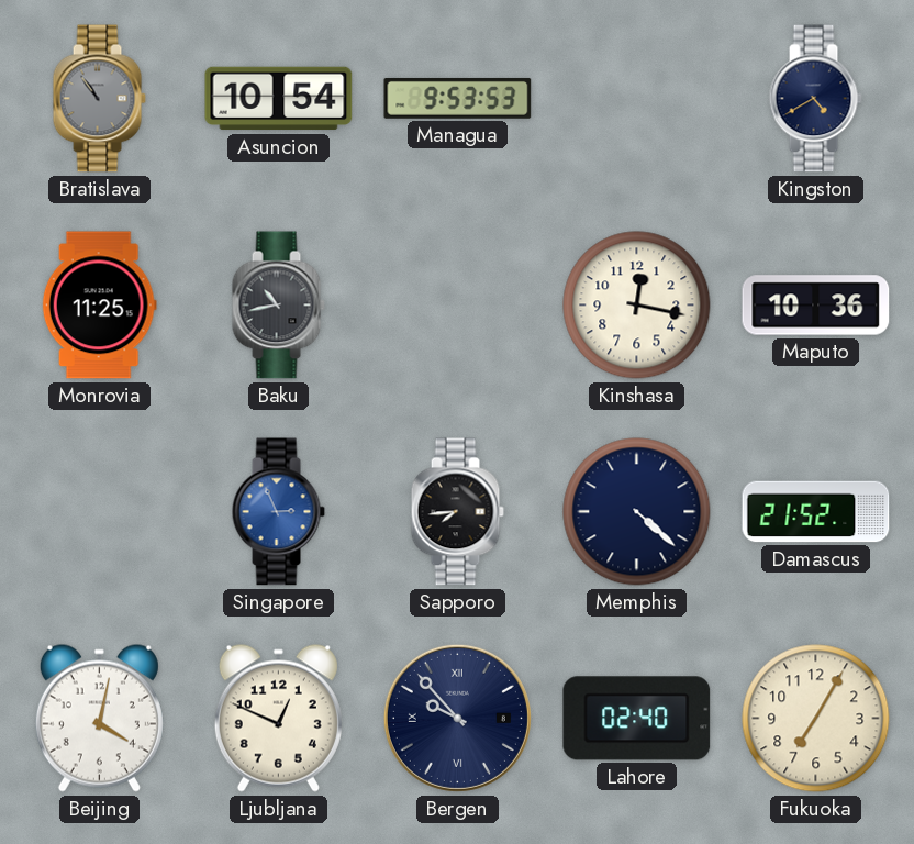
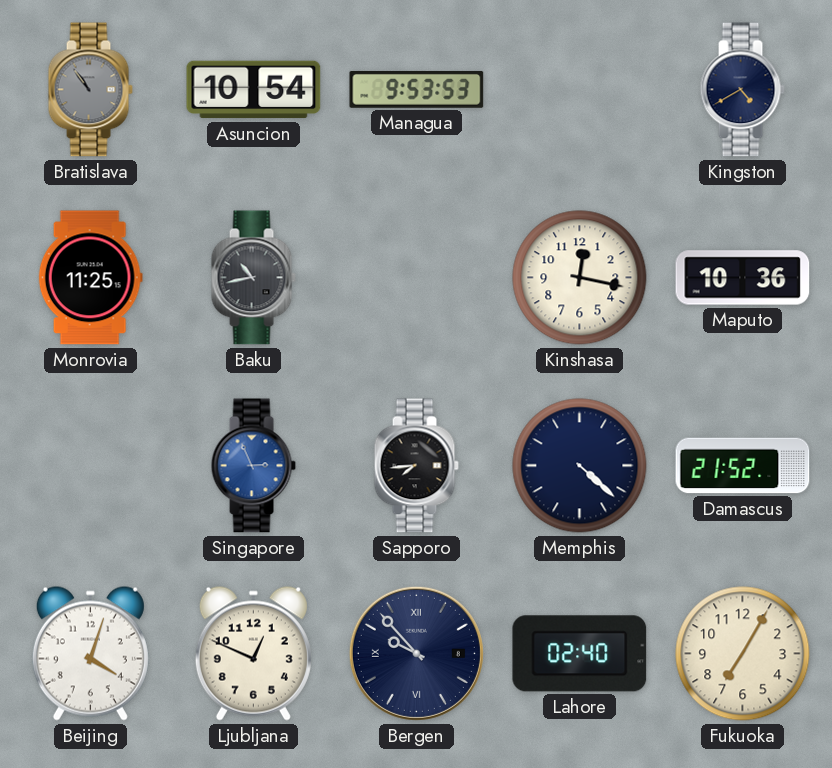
Beijing: 4:02 -> 4:03 (90, 653)
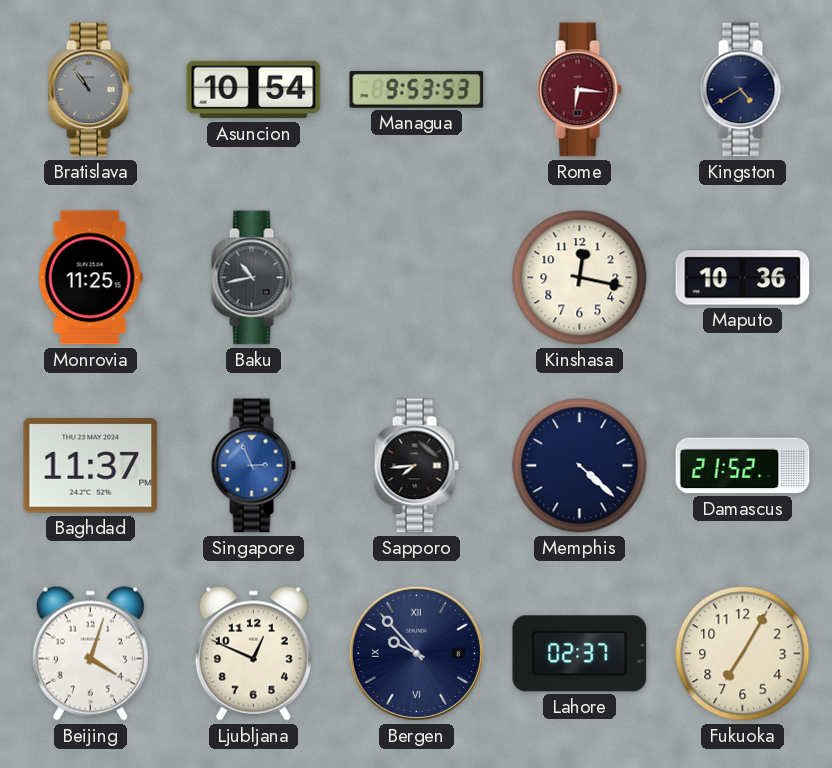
Rome: none -> 6:16 (579, 90)
Baghdad: none -> 11:37 (91, 466)
Lahore: 02:40 -> 02:37 (580, 654)
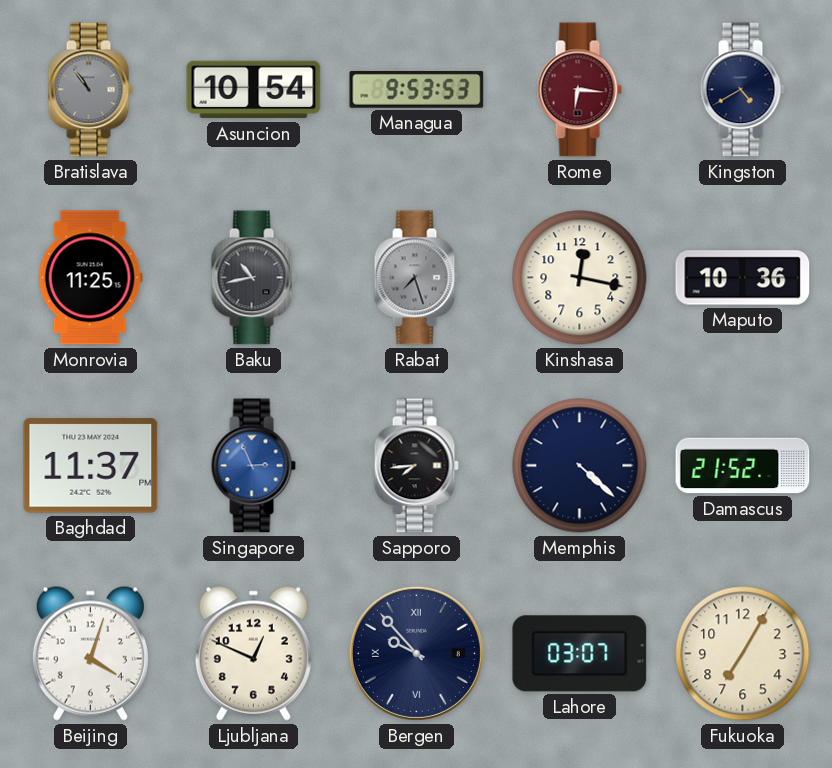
Rabat: none -> 7:27 (416, 278)
Lahore: 02:37 -> 03:07 (580, 654)
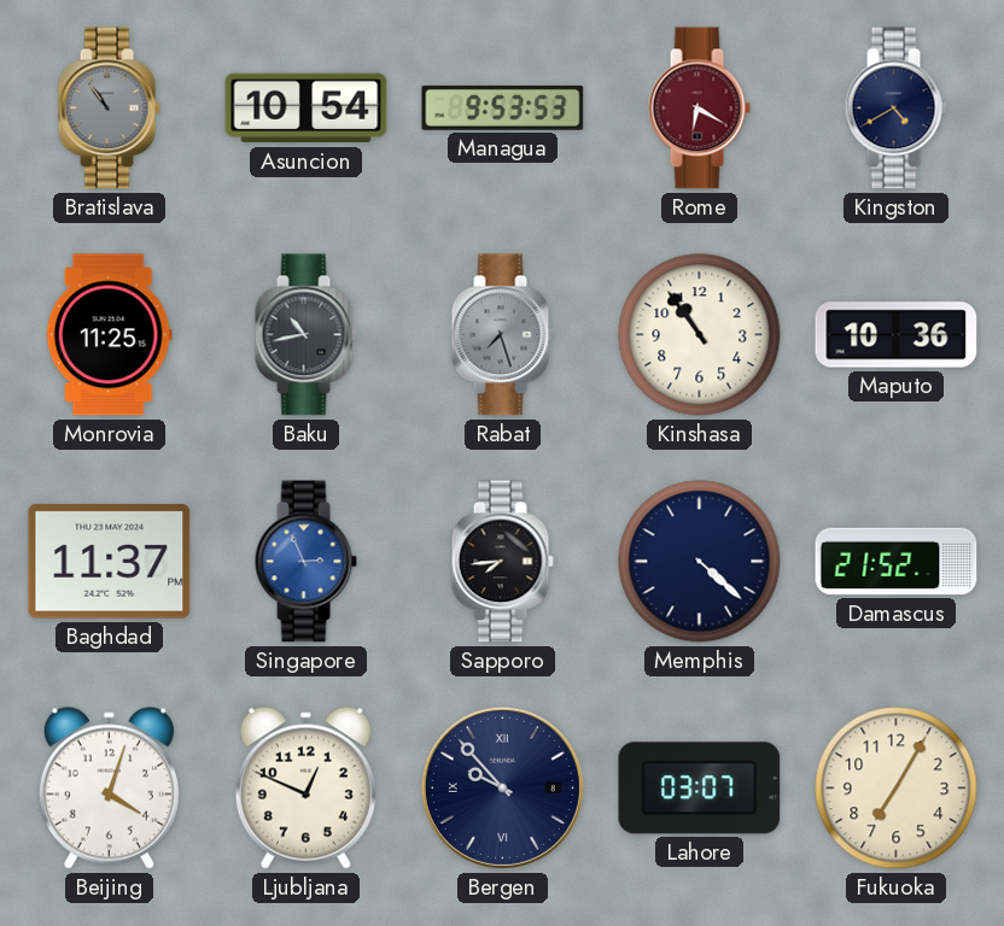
Rome: 6:16 -> 6:20 (699, 109)
Kinshasa: 12:17 -> 10:54 (700, 335)
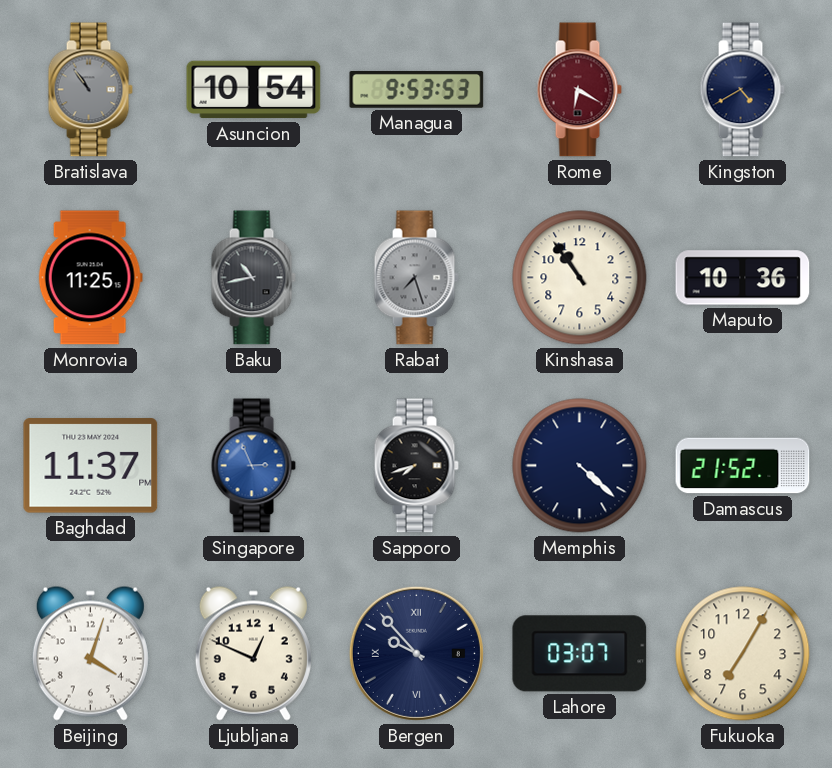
Sapporo: 7:44 -> 7:42 (416, 466)
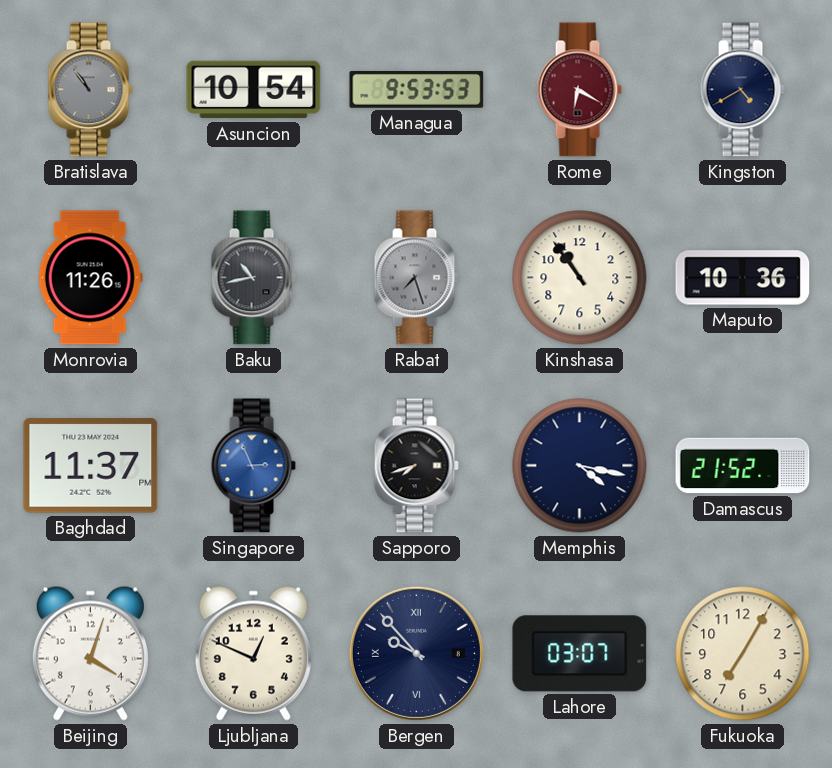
Monrovia: 11:25 -> 11:26 (90, 278)
Memphis: 4:22 -> 4:17 (580, 466)
